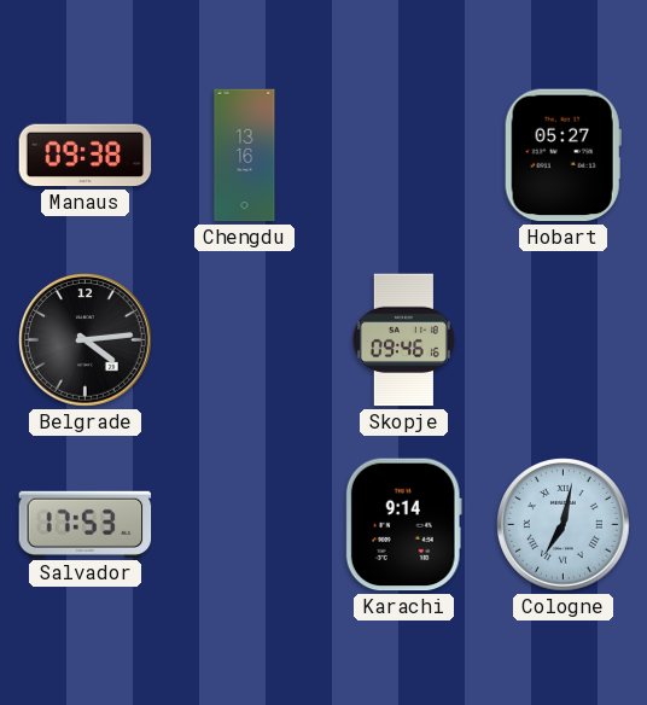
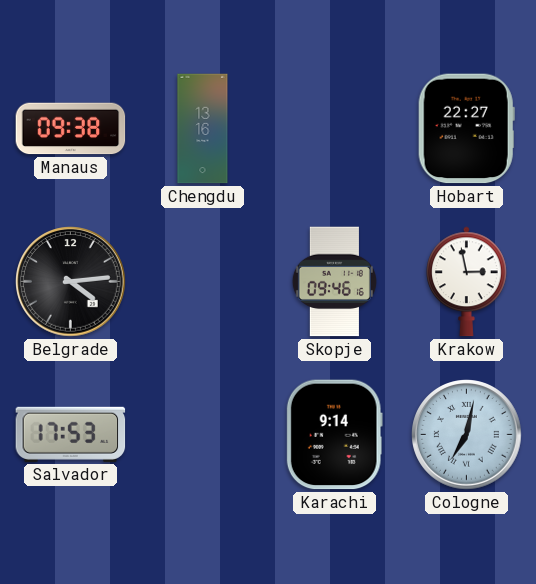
Hobart: 05:27 -> 22:27 (466, 129)
Krakow: none -> 2:58 (467, 282)
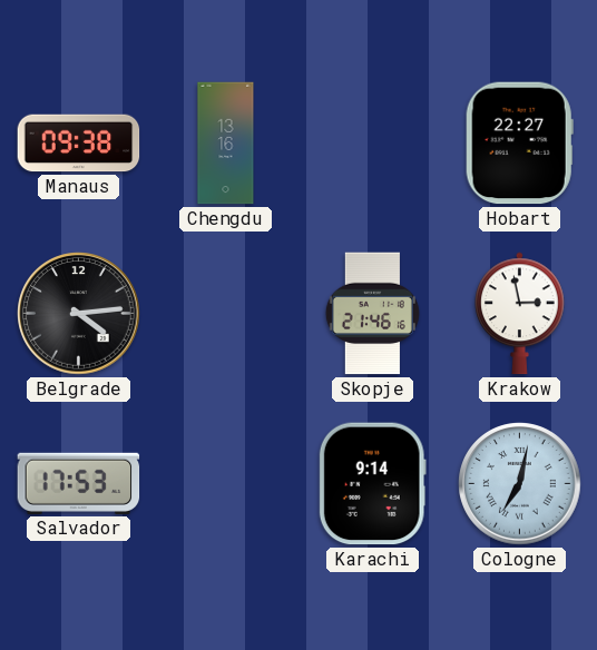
Skopje: 09:46 -> 21:46 (372, 314)
